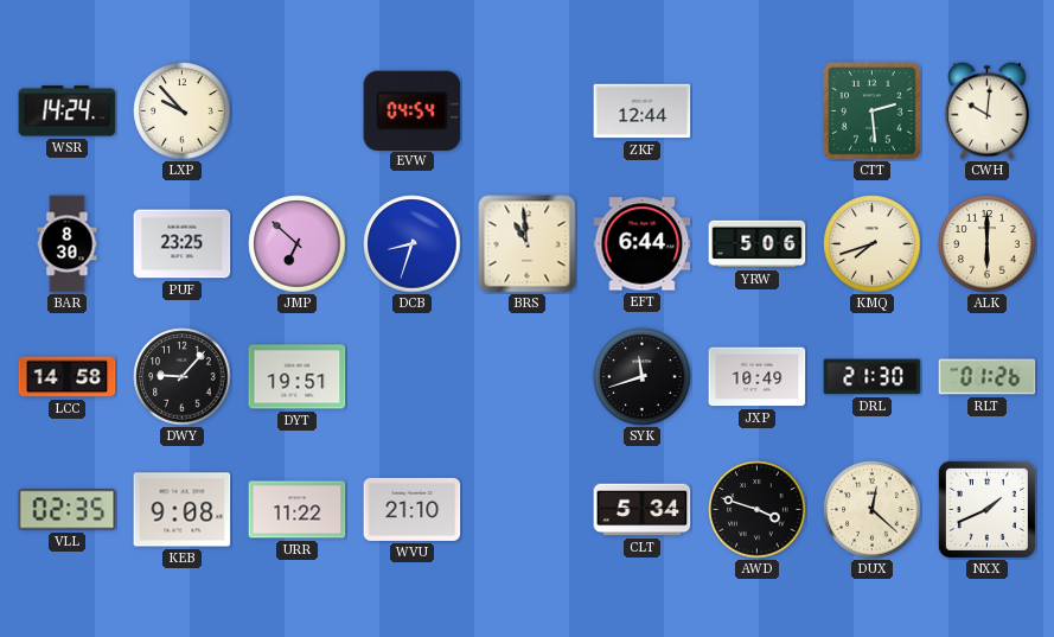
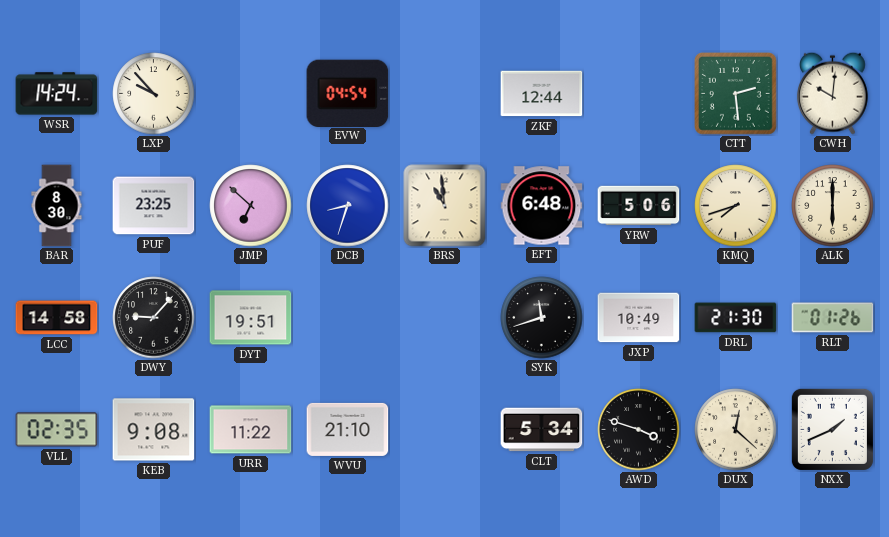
EFT: 6:44 -> 6:48 (542, 206)
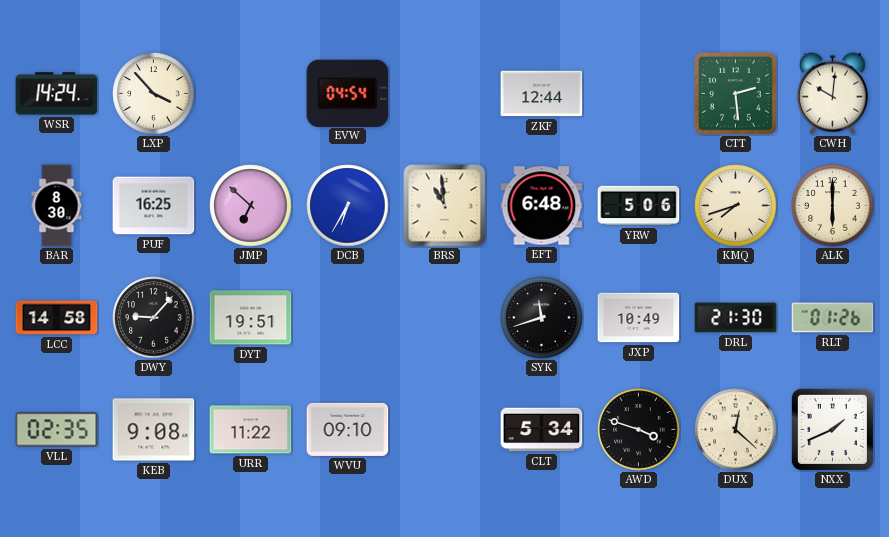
LXP: 9:53 -> 3:53 (154, 94)
PUF: 23:25 -> 16:25 (154, 206)
DCB: 8:33 -> 6:35 (348, 206)
WVU: 21:10 -> 09:10 (348, 429)
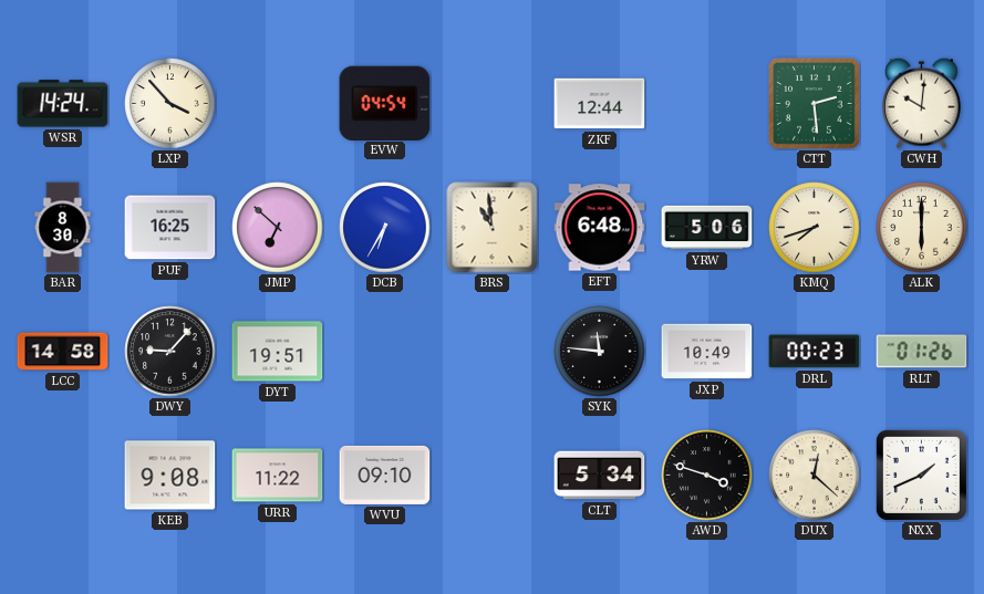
SYK: 11:42 -> 11:46 (600, 352)
DRL: 21:30 -> 00:23 (815, 352)
VLL: 02:35 -> none (57, 430)
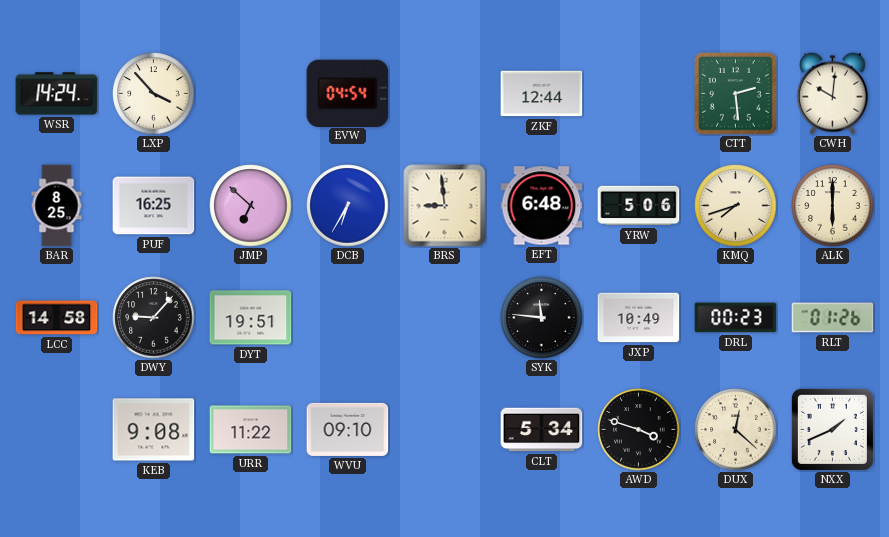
BAR: 8:30 -> 8:25 (57, 206)
BRS: 10:59 -> 8:59 (445, 206)
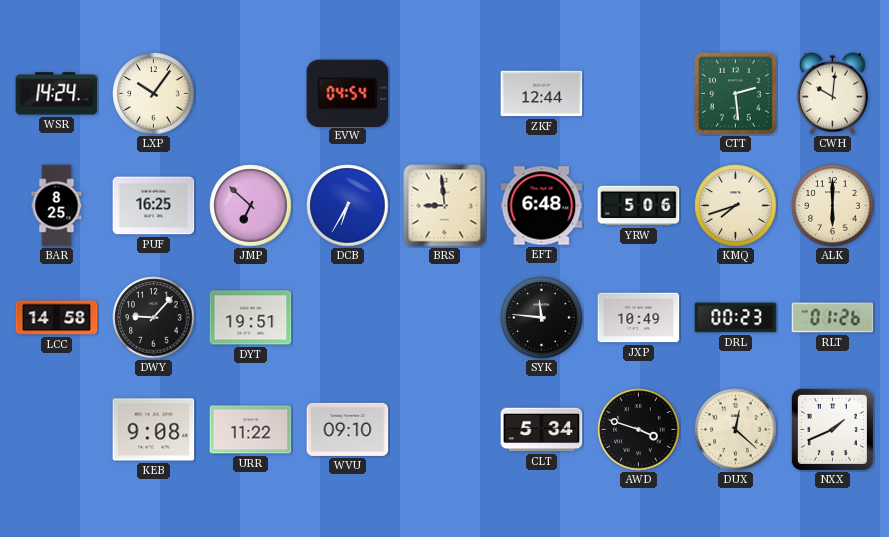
LXP: 3:53 -> 10:06 (154, 94)
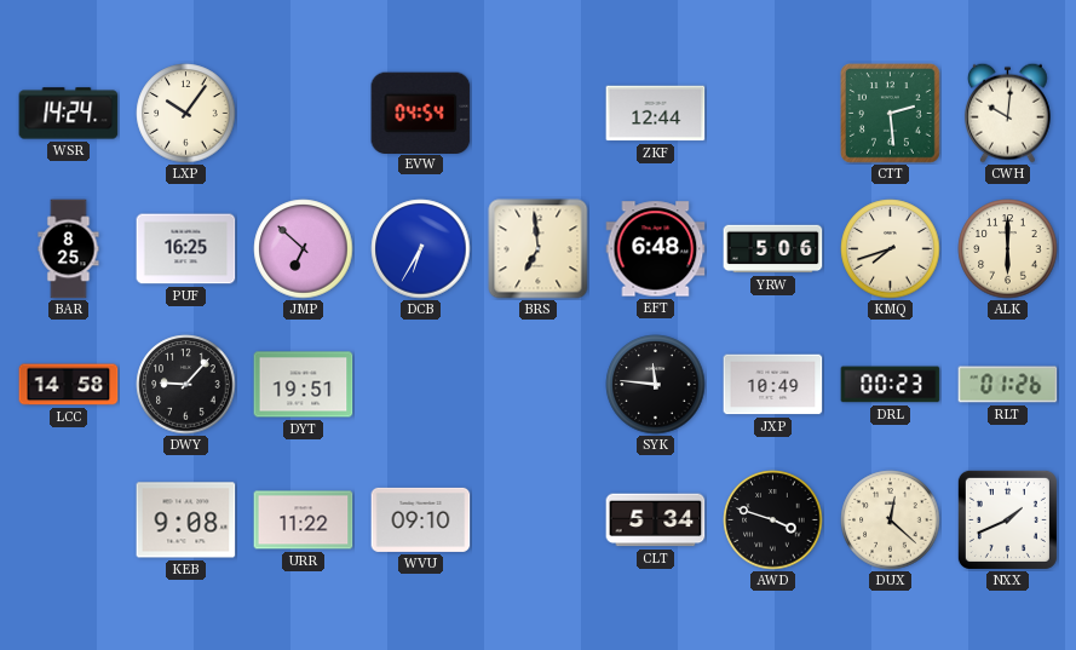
BRS: 8:59 -> 6:59 (539, 249)
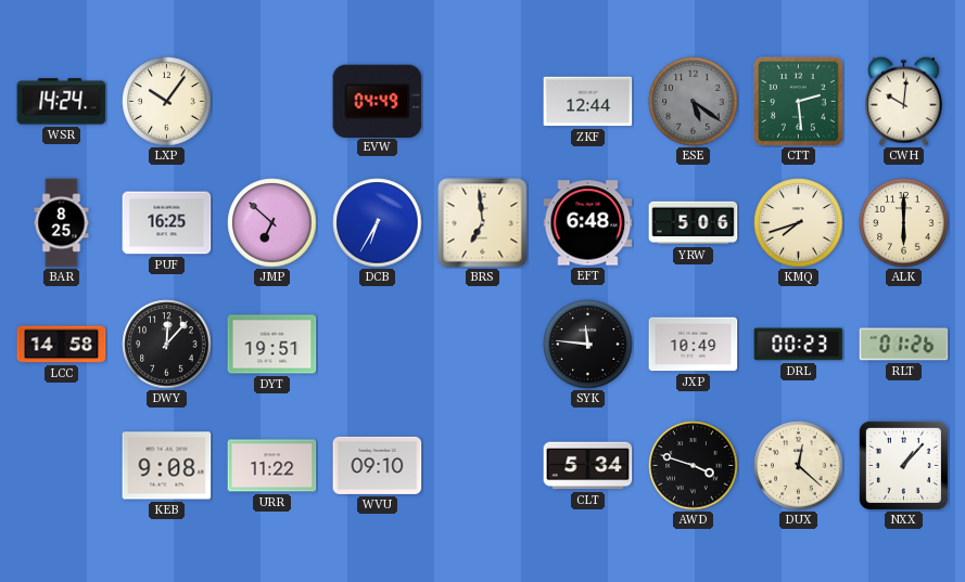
EVW: 04:54 -> 04:49 (378, 101)
ESE: none -> 5:21 (694, 102)
DWY: 9:07 -> 12:07 (167, 345)
NXX: 1:41 -> 1:07 (903, 465)
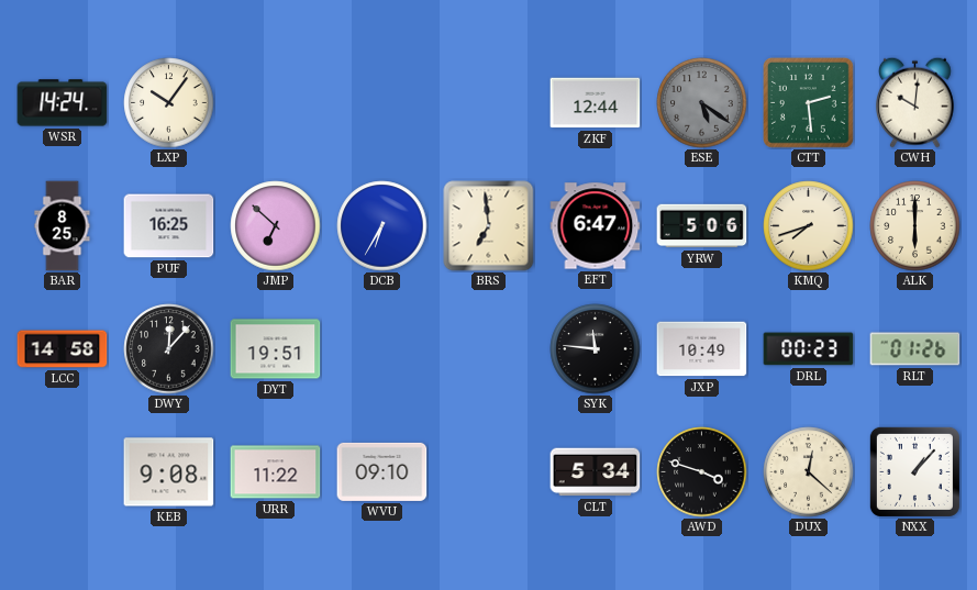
EVW: 04:49 -> none (378, 101)
EFT: 6:48 -> 6:47 (596, 226)
